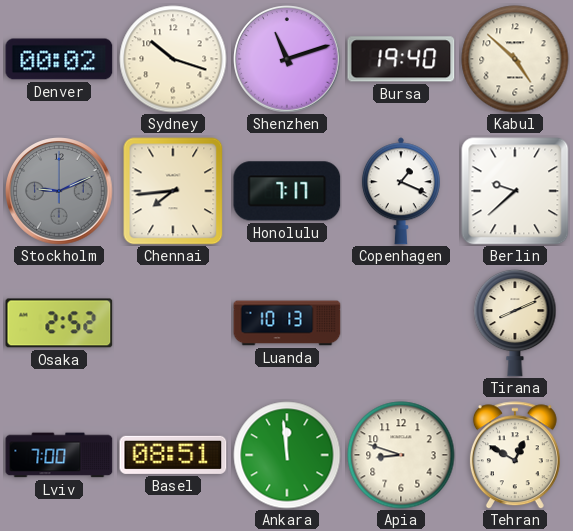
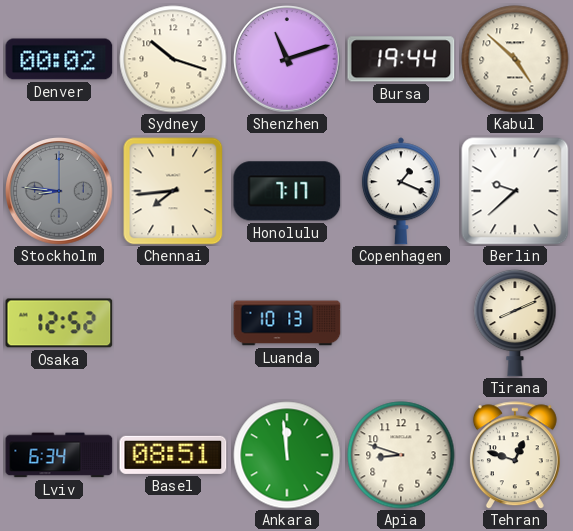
Bursa: 19:40 -> 19:44 (401, 59)
Stockholm: 9:11 -> 8:46 (59, 191)
Osaka: 2:52 -> 12:52 (59, 323)
Lviv: 7:00 -> 6:34 (59, 455)
Tehran: 12:50 -> 12:48 (515, 455)
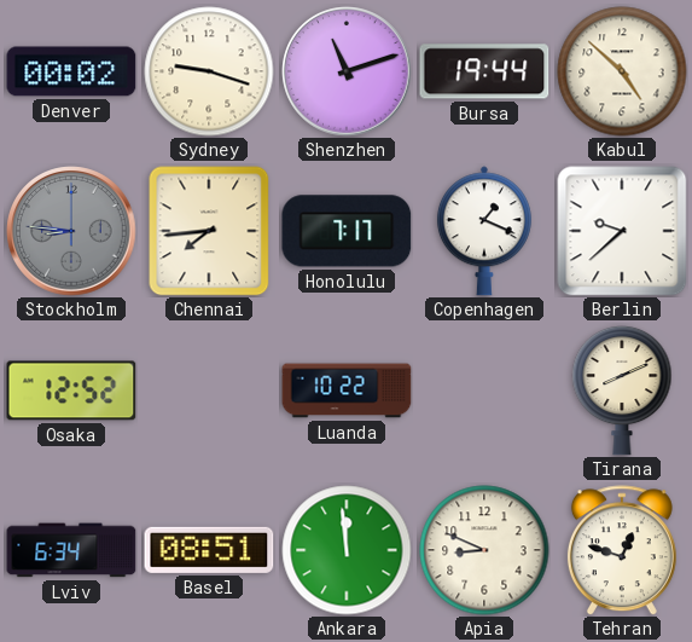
Sydney: 10:18 -> 9:18 (209, 71)
Luanda: 10:13 -> 10:22 (347, 391)
Apia: 8:48 -> 8:49 (484, 550)
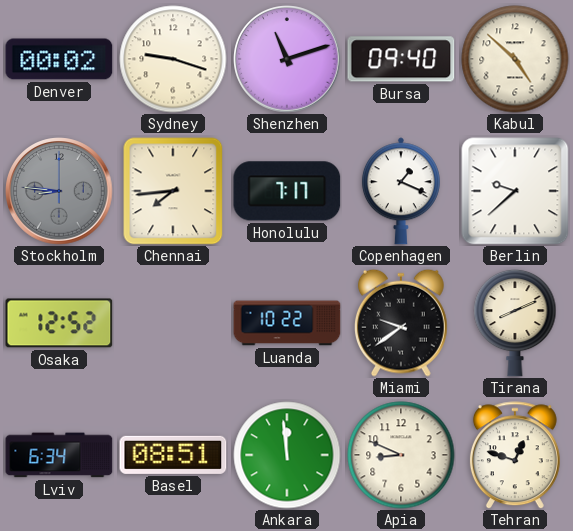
Bursa: 19:44 -> 09:40 (401, 59)
Miami: none -> 9:39 (401, 323)
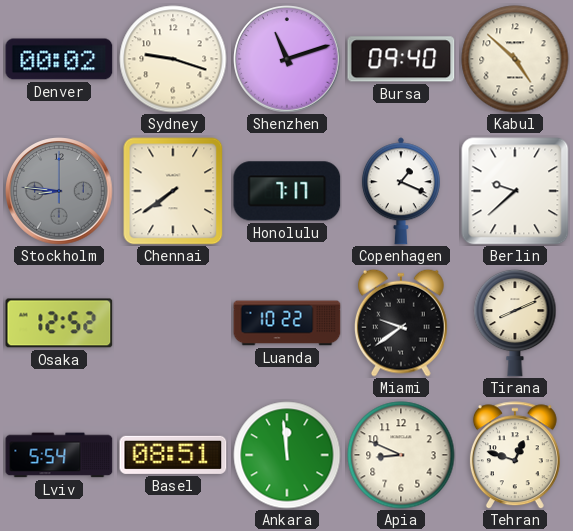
Chennai: 7:44 -> 7:39 (173, 191)
Lviv: 6:34 -> 5:54 (59, 455)
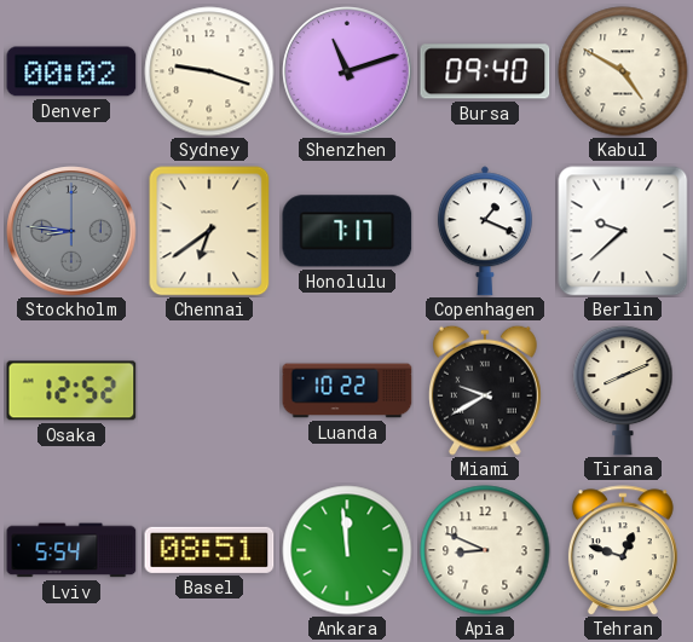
Kabul: 4:52 -> 4:50 (623, 71)
Chennai: 7:39 -> 6:39 (209, 231)
Miami: 9:39 -> 9:40 (485, 391)
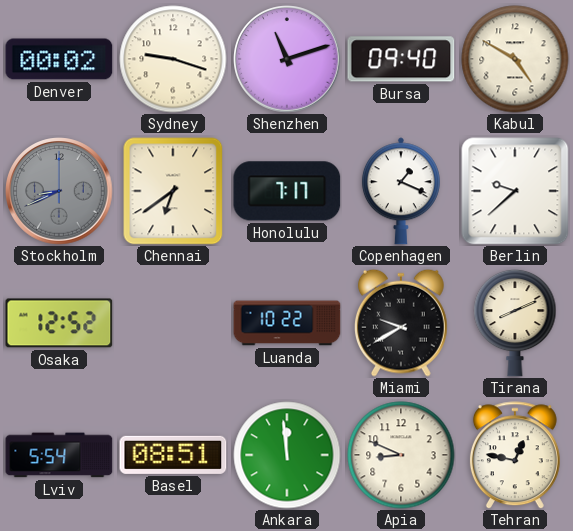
Stockholm: 8:46 -> 8:41 (59, 191)
Tehran: 12:48 -> 12:47 (515, 455)
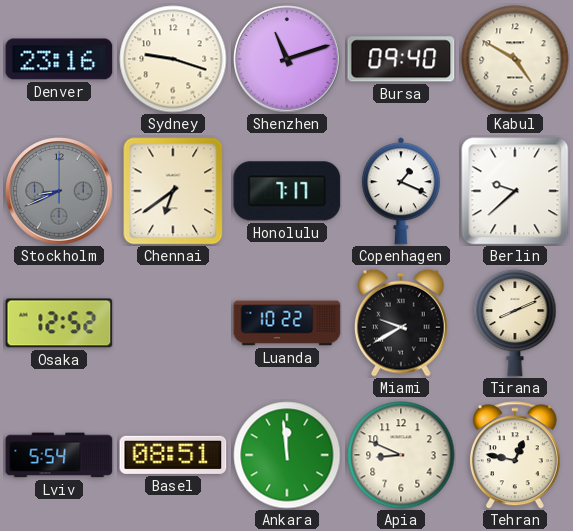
Denver: 00:02 -> 23:16 (59, 59)
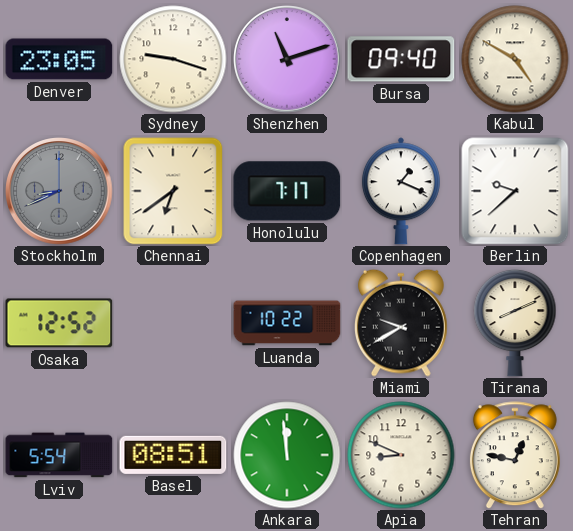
Denver: 23:16 -> 23:05 (59, 59)
